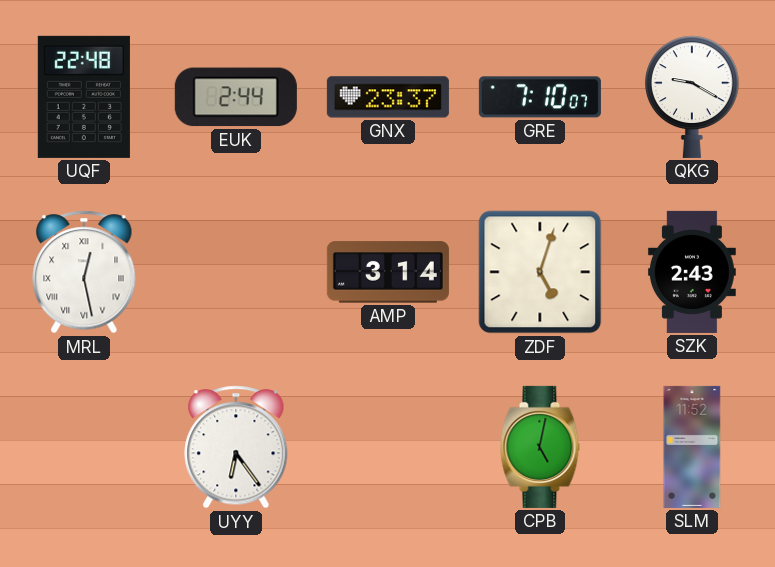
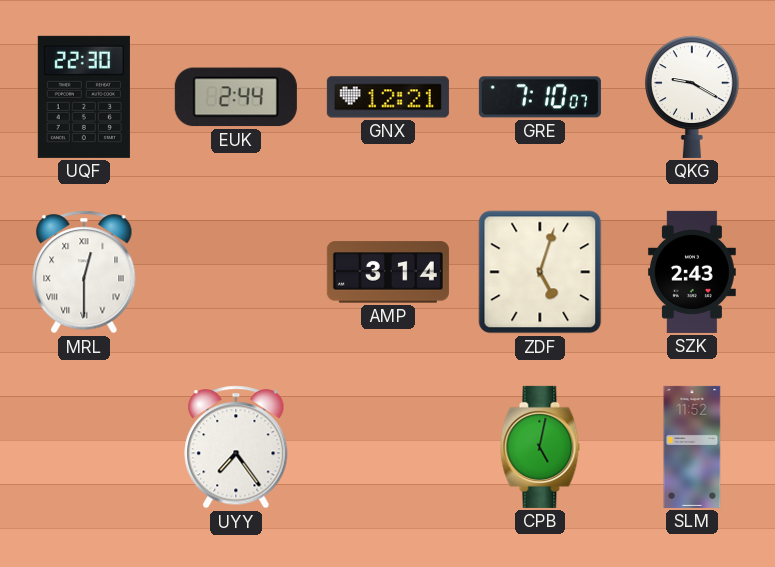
UQF: 22:48 -> 22:30 (84, 97)
GNX: 23:37 -> 12:21 (388, 97)
MRL: 12:28 -> 12:30 (84, 272)
UYY: 6:24 -> 7:24 (236, 447)
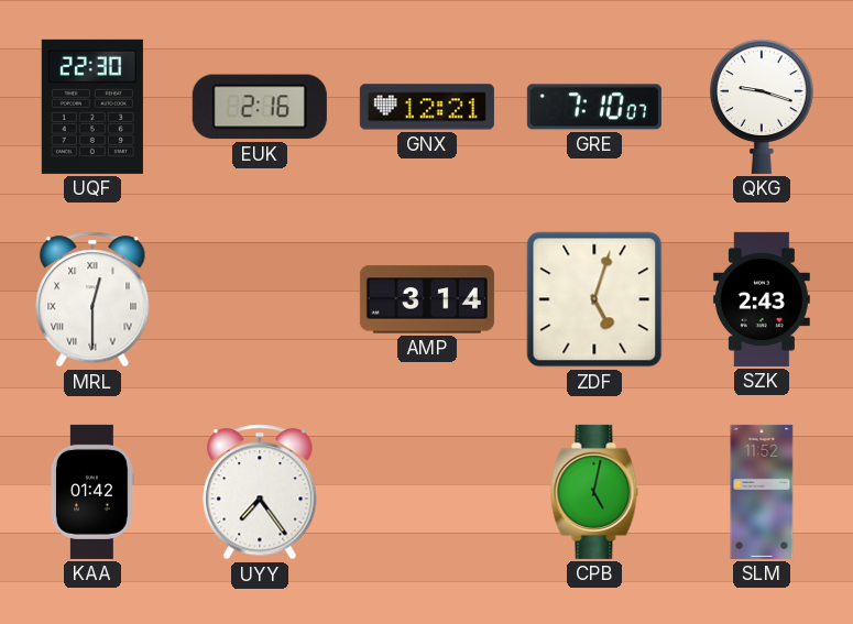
EUK: 2:44 -> 2:16 (260, 107)
QKG: 9:20 -> 9:18 (763, 107)
KAA: none -> 01:42 (94, 492)
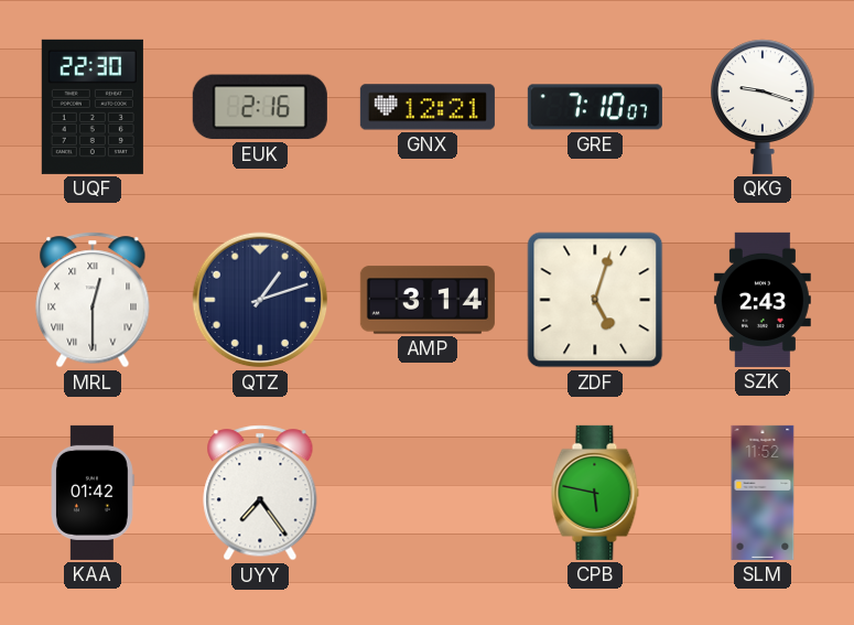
QTZ: none -> 1:12 (260, 300)
CPB: 5:02 -> 5:47 (595, 493)
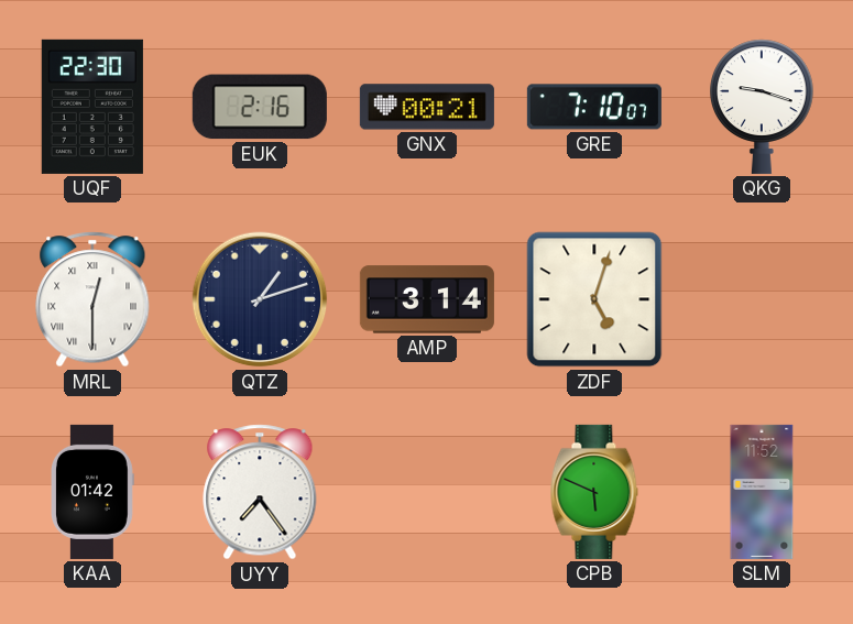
GNX: 12:21 -> 00:21 (427, 107)
SZK: 2:43 -> none (763, 300)
CPB: 5:47 -> 5:49 (594, 492)
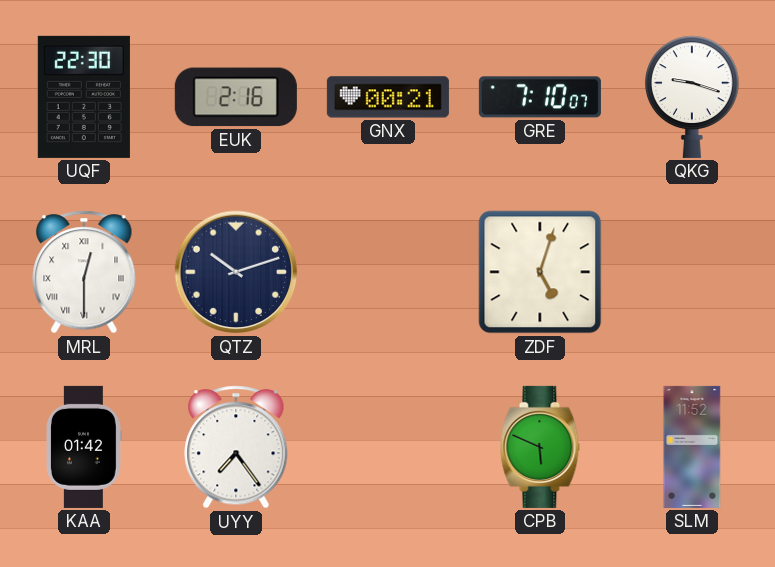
QTZ: 1:12 -> 10:12 (236, 272)
AMP: 3:14 -> none (427, 299)
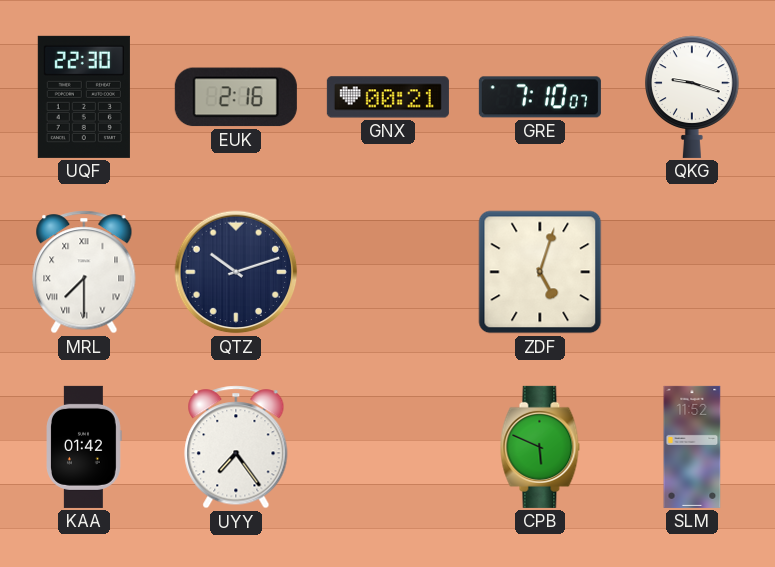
MRL: 12:30 -> 7:30 (84, 272)
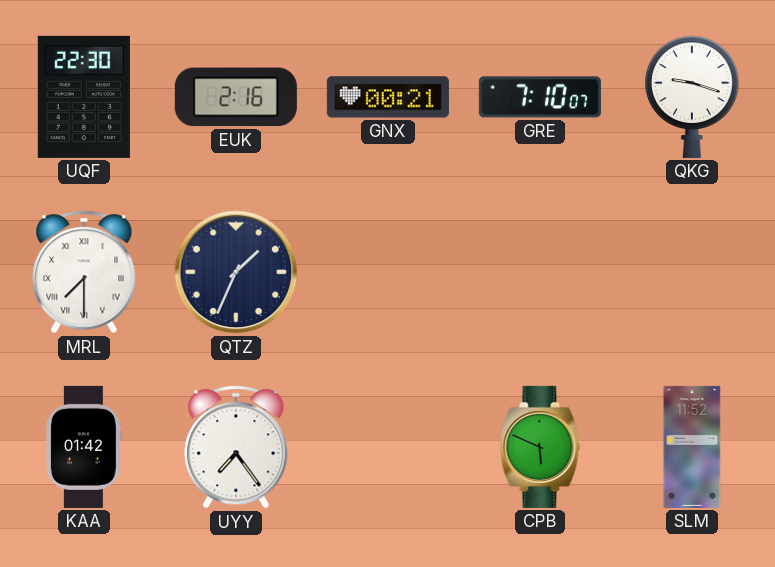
QTZ: 10:12 -> 1:34 (236, 272)
ZDF: 5:03 -> none (540, 272)
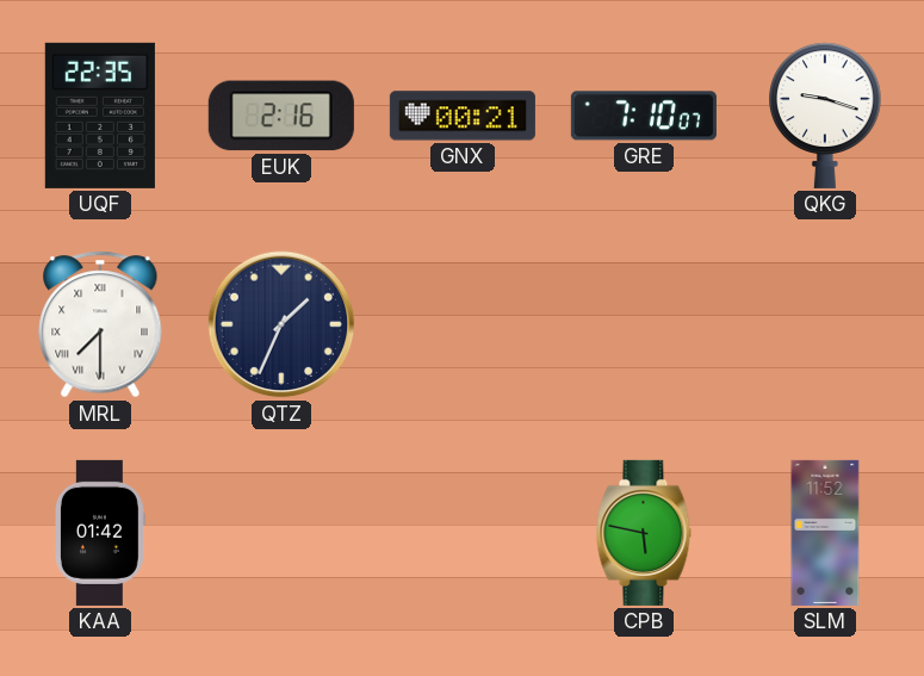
UQF: 22:30 -> 22:35 (100, 116)
UYY: 7:24 -> none (236, 447)
CPB: 5:49 -> 5:47 (644, 533)
